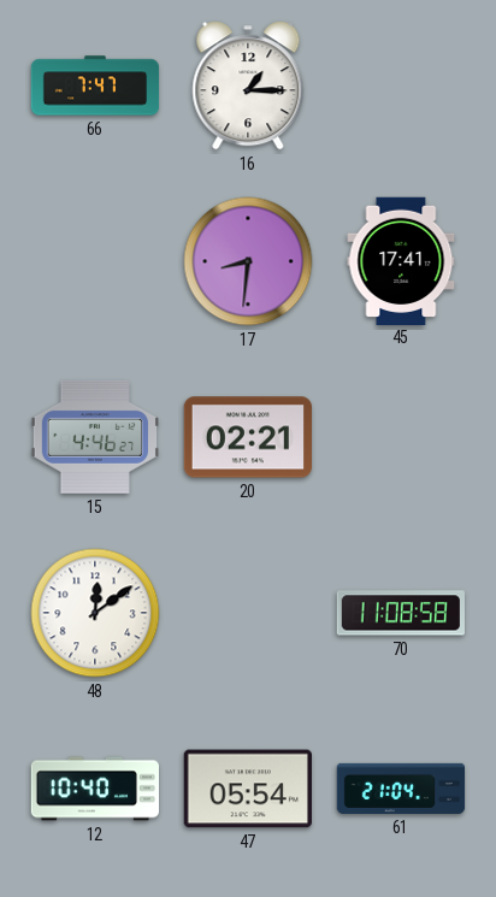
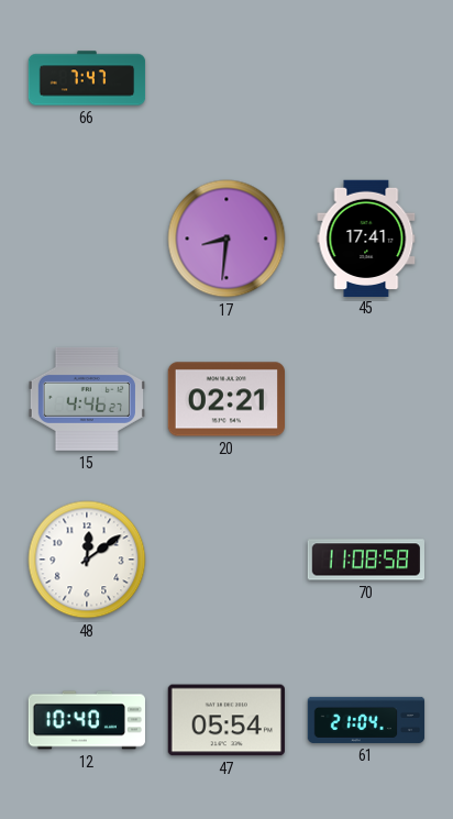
16: 1:15 -> none (248, 85)
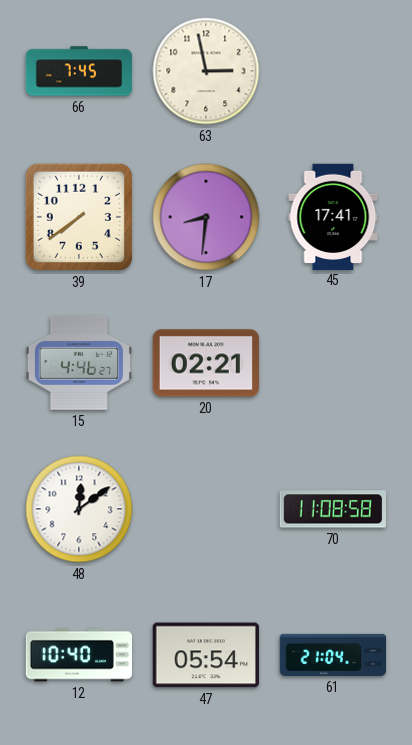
66: 7:47 -> 7:45 (79, 71)
63: none -> 2:58 (206, 71)
39: none -> 7:39 (79, 217)
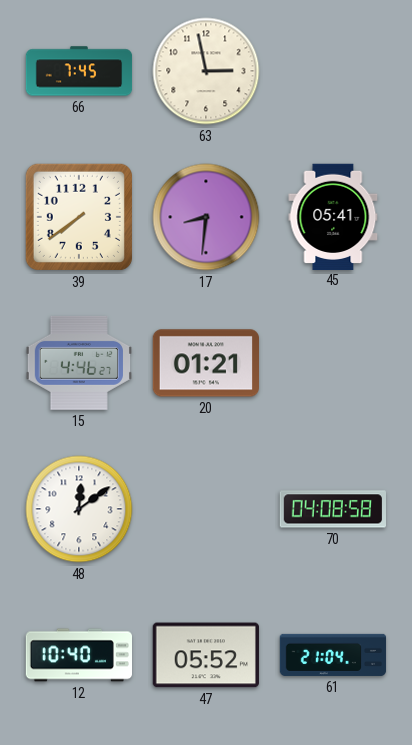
45: 17:41 -> 05:41 (333, 216)
20: 02:21 -> 01:21 (205, 363)
70: 11:08 -> 04:08 (332, 509)
47: 05:54 -> 05:52 (206, 655)
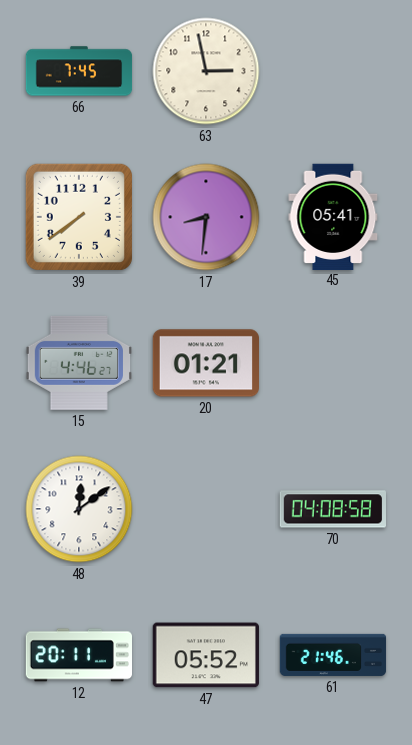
12: 10:40 -> 20:11 (78, 655)
61: 21:04 -> 21:46 (333, 655)
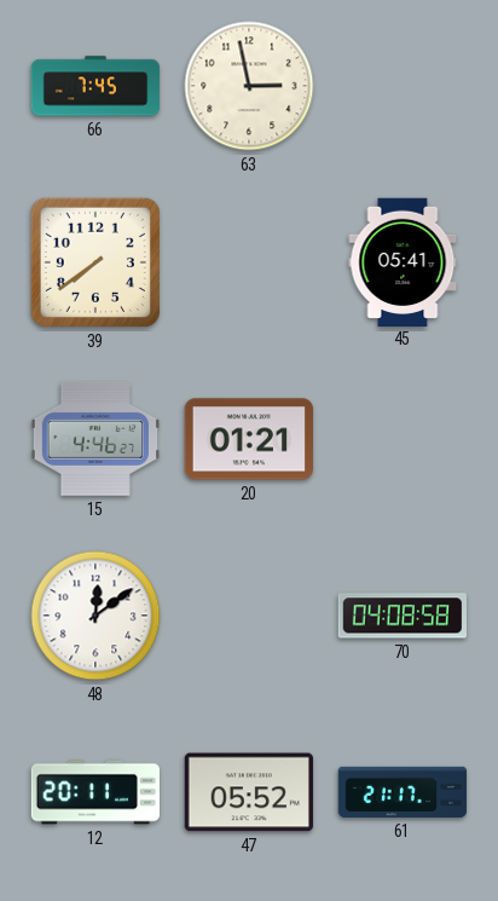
17: 8:31 -> none (206, 217)
61: 21:46 -> 21:17 (403, 792)
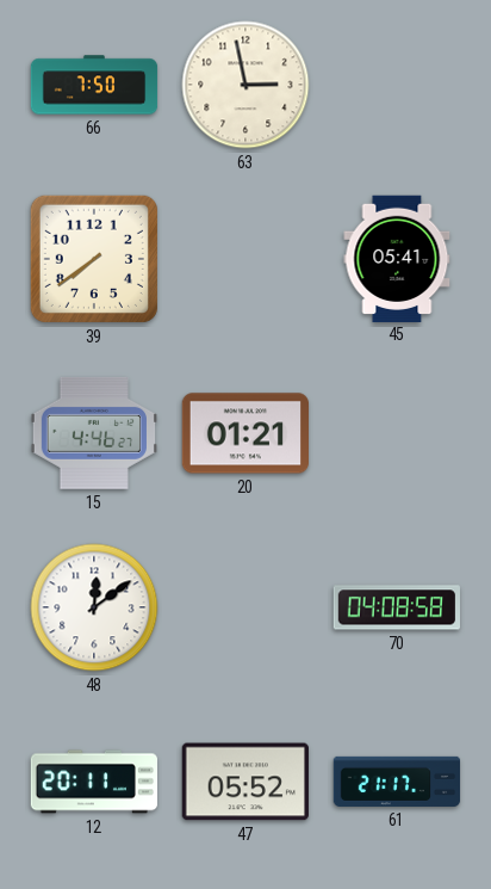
66: 7:45 -> 7:50 (94, 85)
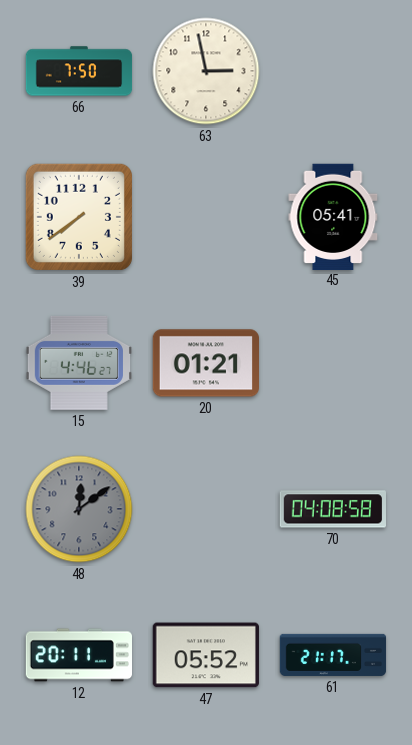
48 dial: white -> grey (79, 509)
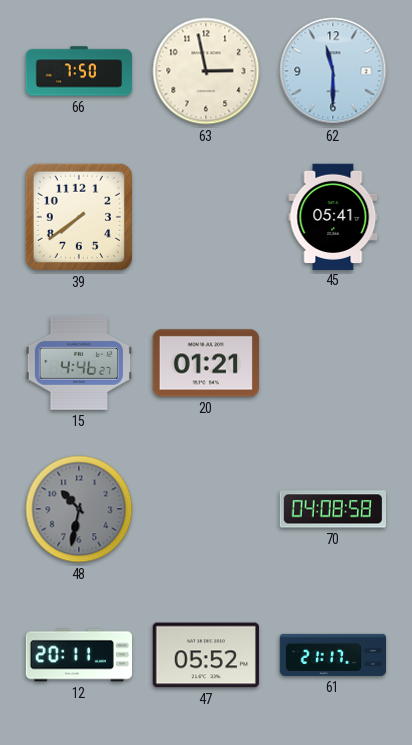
62: none -> 11:30 (333, 71)
48: 12:09 -> 10:32 (79, 509)
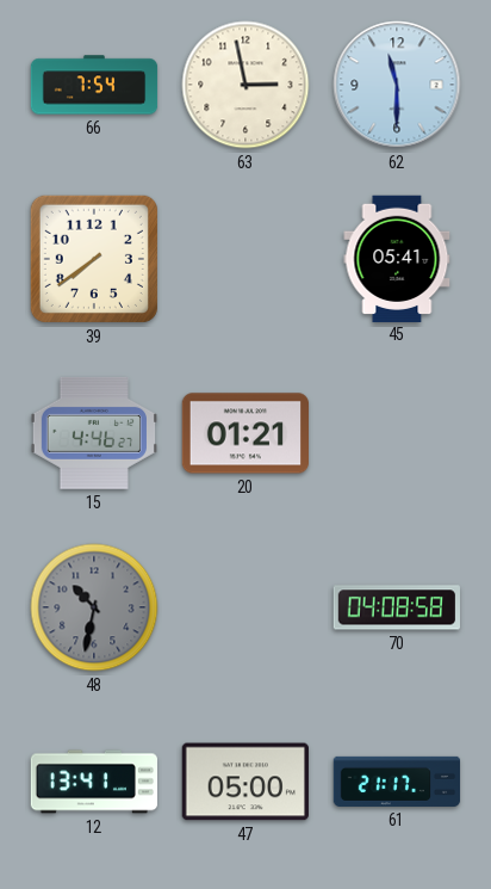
66: 7:50 -> 7:54 (94, 85)
12: 20:11 -> 13:41 (93, 782)
47: 05:52 -> 05:00 (245, 782)
